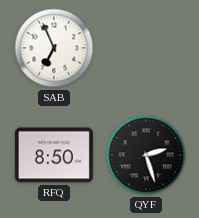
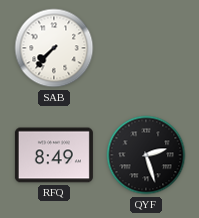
SAB: 6:56 -> 7:37 (54, 48)
RFQ: 8:50 -> 8:49 (54, 155)
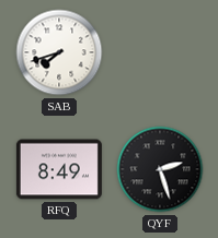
SAB: 7:37 -> 7:42 (59, 52)
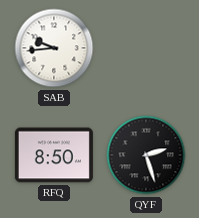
SAB: 7:42 -> 9:44 (54, 48)
RFQ: 8:49 -> 8:50 (54, 155)
